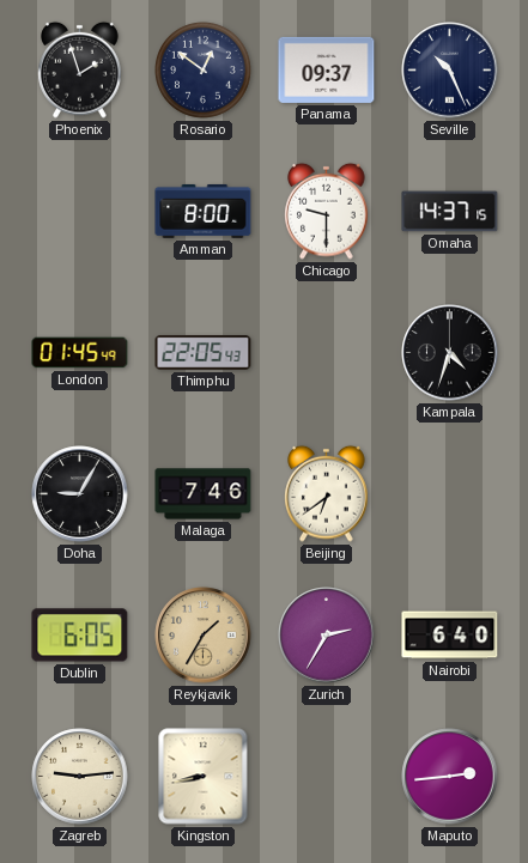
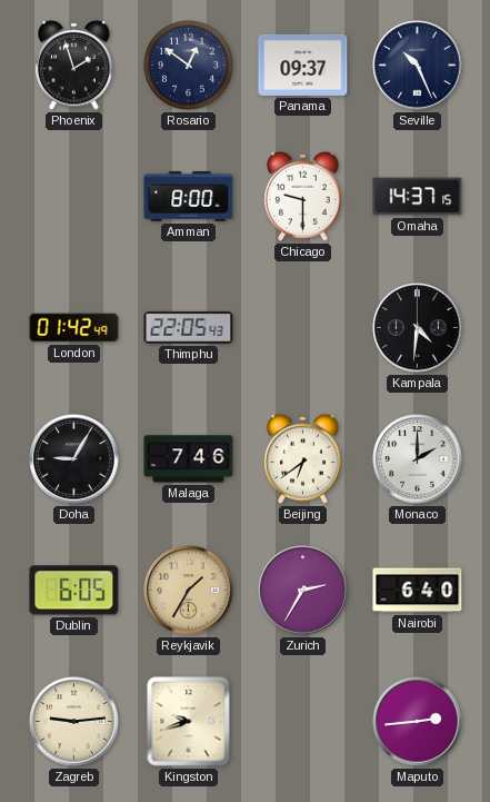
London: 01:45 -> 01:42 (74, 328)
Kampala: 4:33 -> 4:31 (418, 328)
Monaco: none -> 2:00 (418, 459)
Kingston: 8:43 -> 9:42 (189, 722)
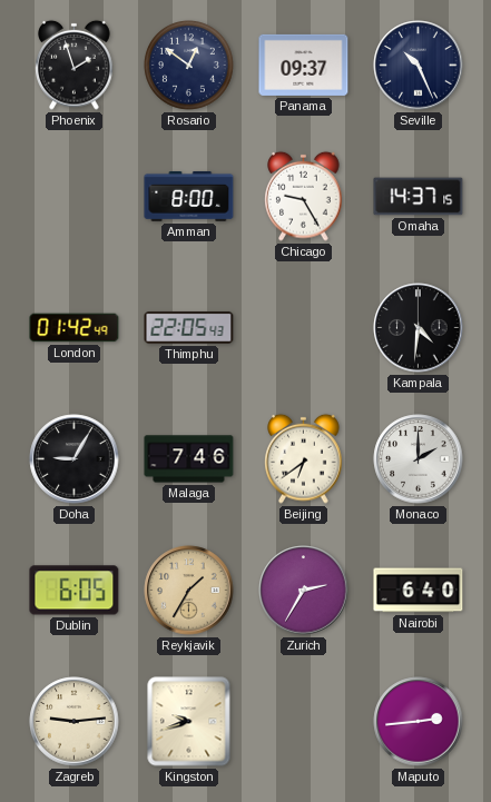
Chicago: 9:30 -> 9:25 (304, 196)
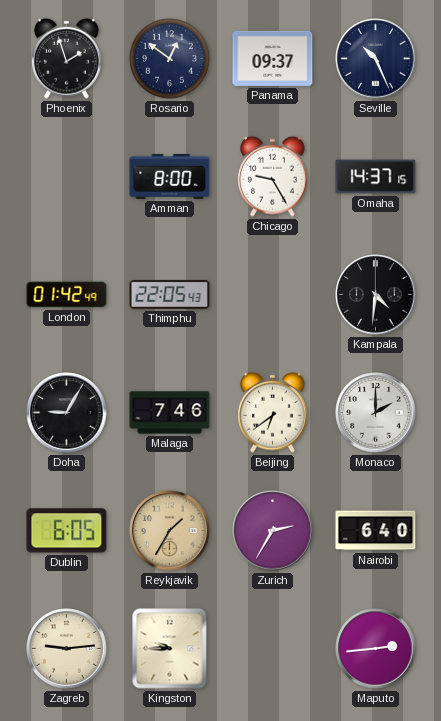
Kingston: 9:42 -> 9:45 (170, 649)
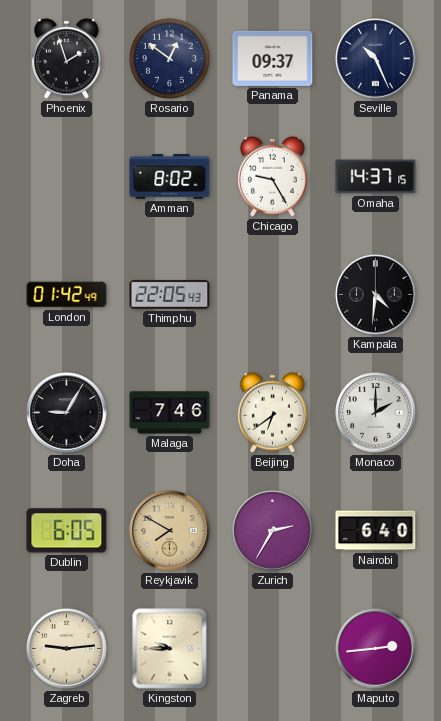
Amman: 8:00 -> 8:02 (170, 176)
Reykjavik: 1:35 -> 7:50 (170, 531)
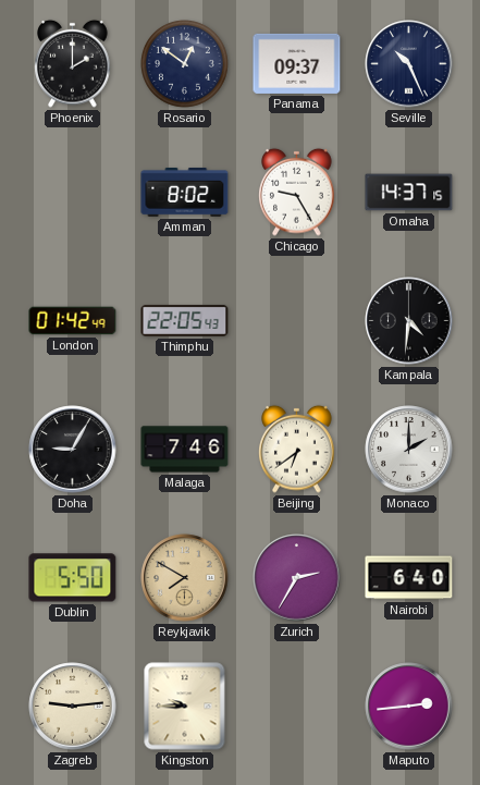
Phoenix: 1:57 -> 2:00 (73, 63)
Dublin: 6:05 -> 5:50 (73, 578)
